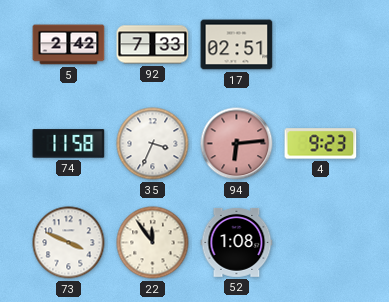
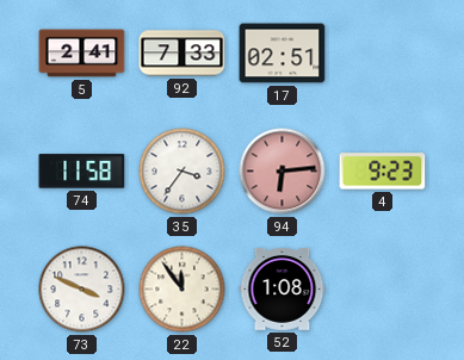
5: 2:42 -> 2:41 (82, 54)
35: 3:34 -> 3:36 (182, 172)
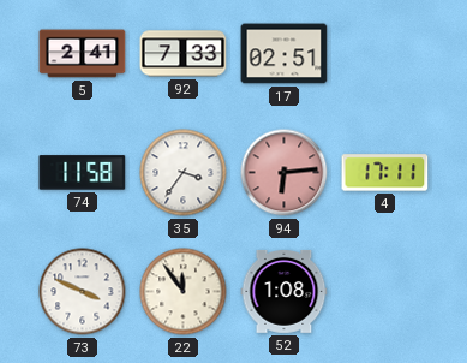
4: 9:23 -> 17:11 (385, 173)
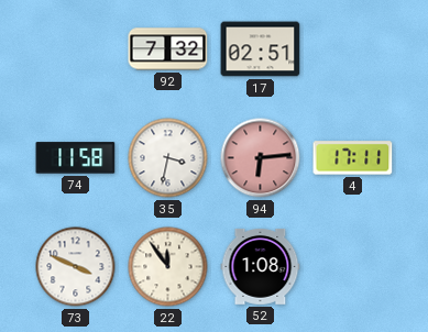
5: 2:41 -> none (83, 54)
92: 7:33 -> 7:32 (168, 49)
35: 3:36 -> 3:32 (168, 158)
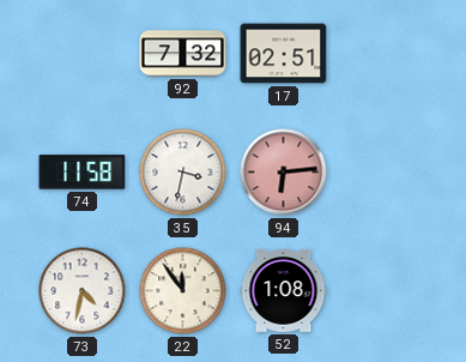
4: 17:11 -> none (353, 158)
73: 3:49 -> 4:32 (83, 291)
